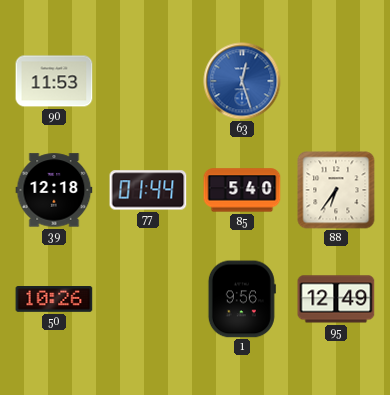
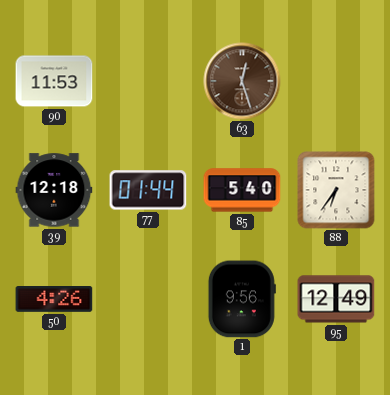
63 dial: blue -> brown (242, 81)
50: 10:26 -> 4:26 (54, 300)
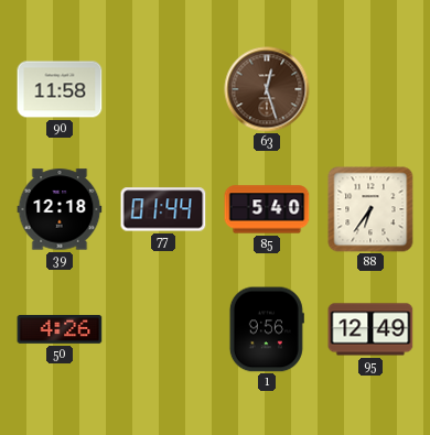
90: 11:53 -> 11:58 (60, 89)
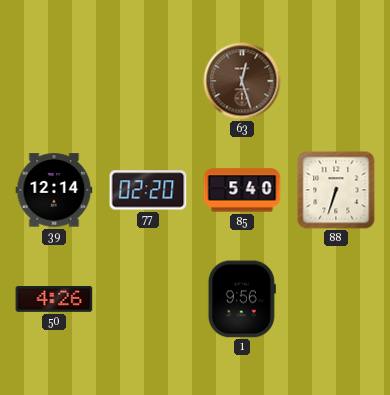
90: 11:58 -> none (60, 89)
39: 12:18 -> 12:14 (54, 190)
77: 01:44 -> 02:20 (148, 190)
88: 6:36 -> 6:33 (336, 190)
95: 12:49 -> none (370, 329)
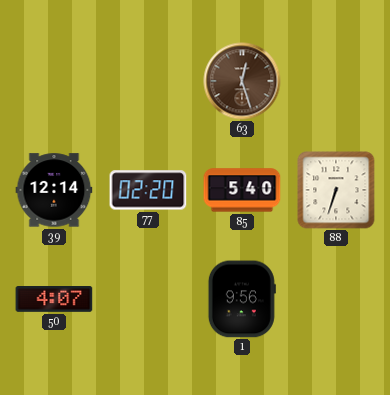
50: 4:26 -> 4:07 (54, 300)
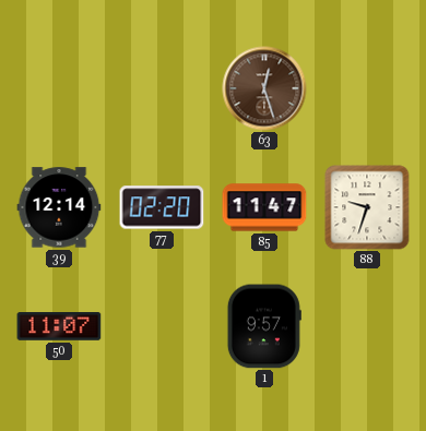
85: 5:40 -> 11:47 (264, 207)
88: 6:33 -> 9:33 (367, 207)
50: 4:07 -> 11:07 (59, 327)
1: 9:56 -> 9:57 (264, 326)
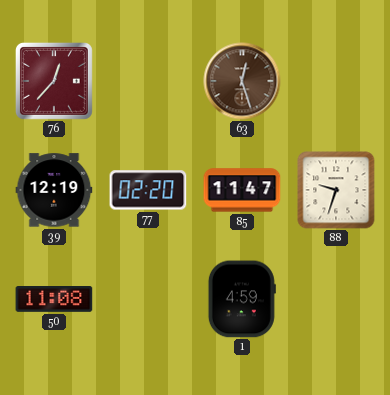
76: none -> 12:37 (54, 81)
39: 12:14 -> 12:19 (54, 190)
50: 11:07 -> 11:08 (54, 300)
1: 9:57 -> 4:59 (242, 299)
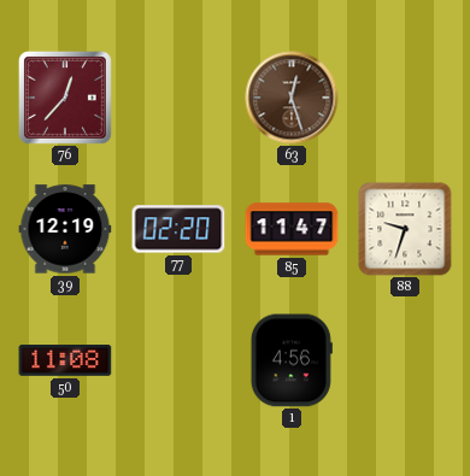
1: 4:59 -> 4:56 (292, 360)
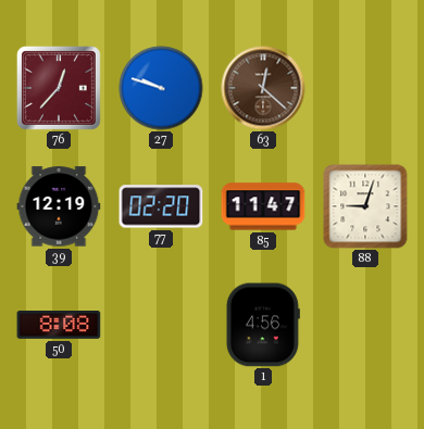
27: none -> 9:48 (161, 88)
63: 12:27 -> 12:22 (263, 88)
88: 9:33 -> 9:03 (365, 206)
50: 11:08 -> 8:08 (59, 326)
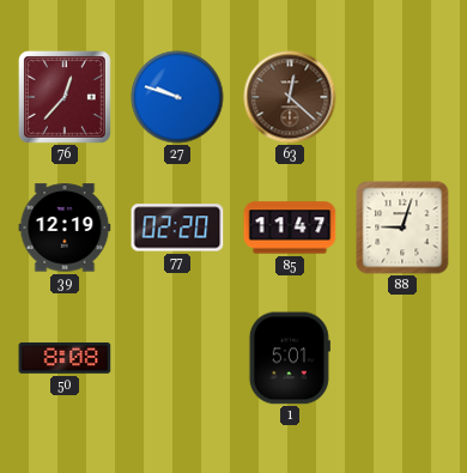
1: 4:56 -> 5:01 (290, 358)
